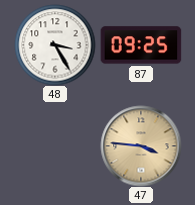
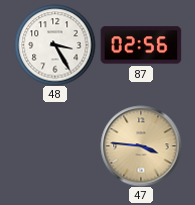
87: 09:25 -> 02:56 (141, 45)
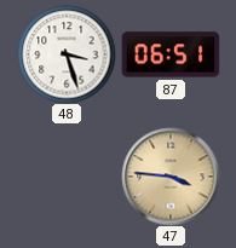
48: 3:25 -> 3:27 (67, 54)
87: 02:56 -> 06:51 (171, 54)
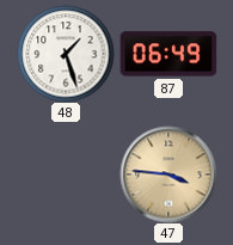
48: 3:27 -> 1:27 (66, 54)
87: 06:51 -> 06:49 (168, 54)
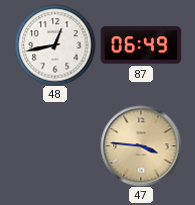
48: 1:27 -> 12:43 (55, 45)
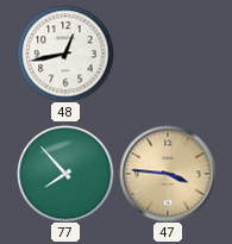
87: 06:49 -> none (141, 45)
77: none -> 7:53 (65, 174)
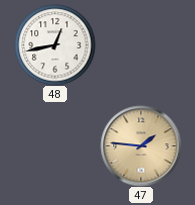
77: 7:53 -> none (65, 174)
47: 3:46 -> 1:46 (141, 146)
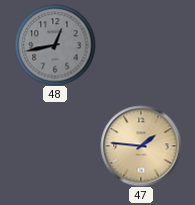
48 dial: white -> grey (55, 45)
